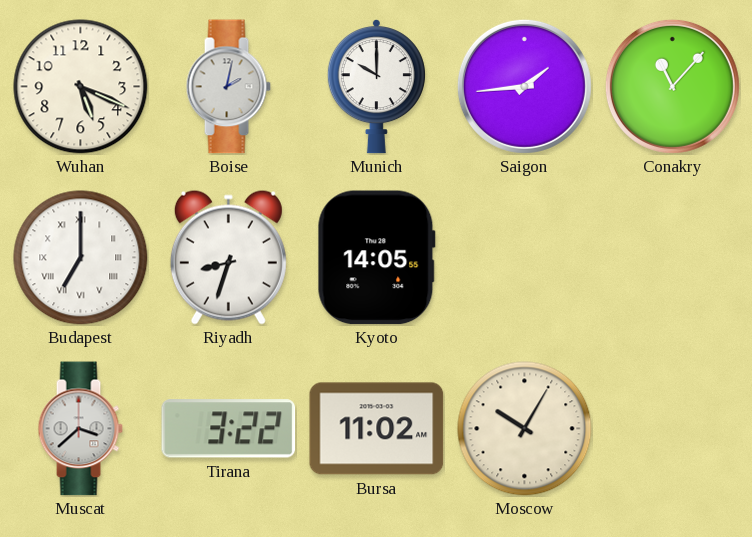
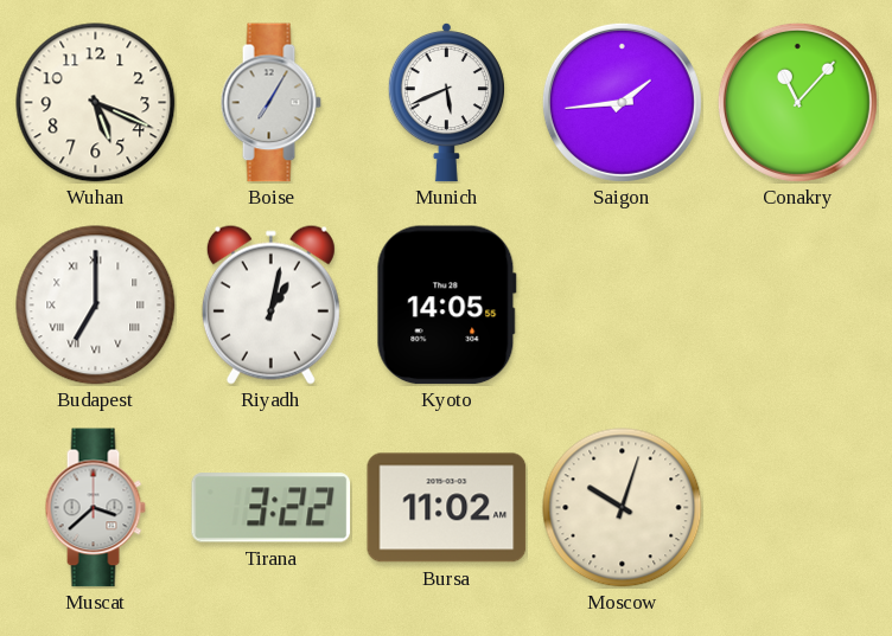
Boise: 2:02 -> 7:05 (270, 103)
Munich: 10:00 -> 5:41 (446, 103)
Riyadh: 8:33 -> 1:02 (270, 304)
Moscow: 10:05 -> 10:03 (623, 508)
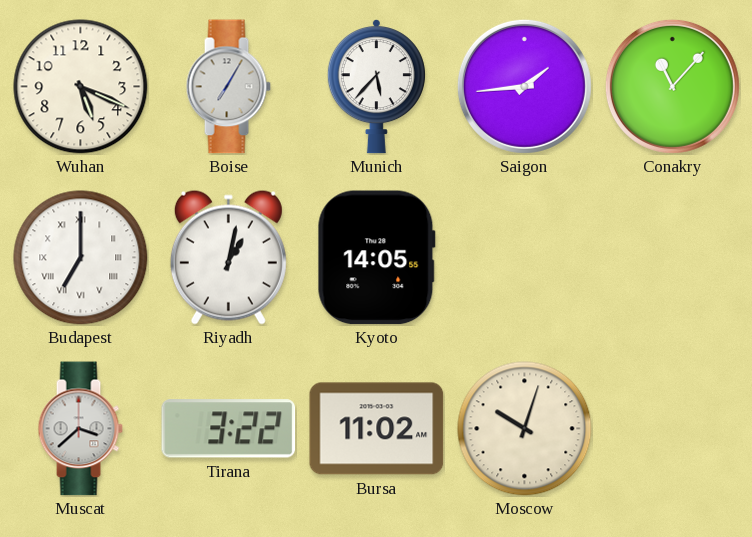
Munich: 5:41 -> 5:37 (376, 87)
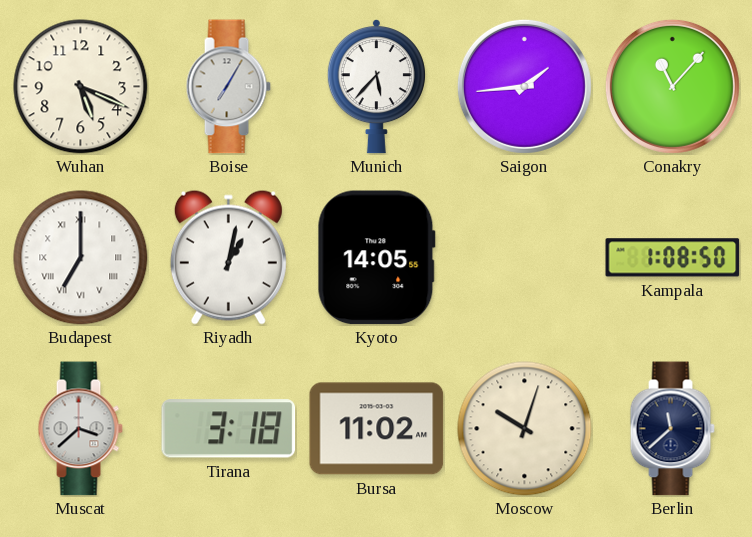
Kampala: none -> 1:08 (673, 258)
Tirana: 3:22 -> 3:18 (229, 429)
Berlin: none -> 11:38 (672, 429)
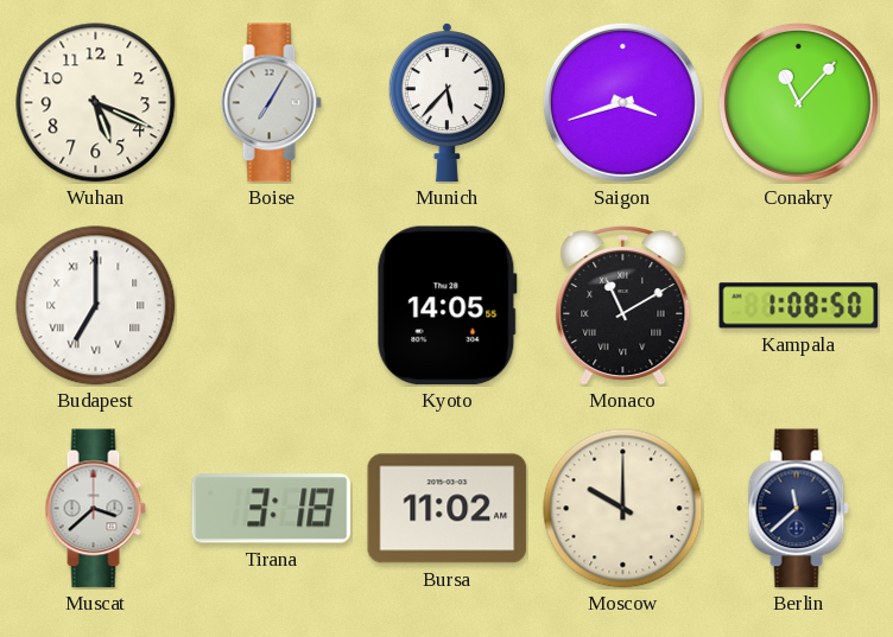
Saigon: 1:44 -> 3:42 (622, 102)
Riyadh: 1:02 -> none (228, 257)
Monaco: none -> 11:10 (623, 305)
Moscow: 10:03 -> 10:00 (623, 509)
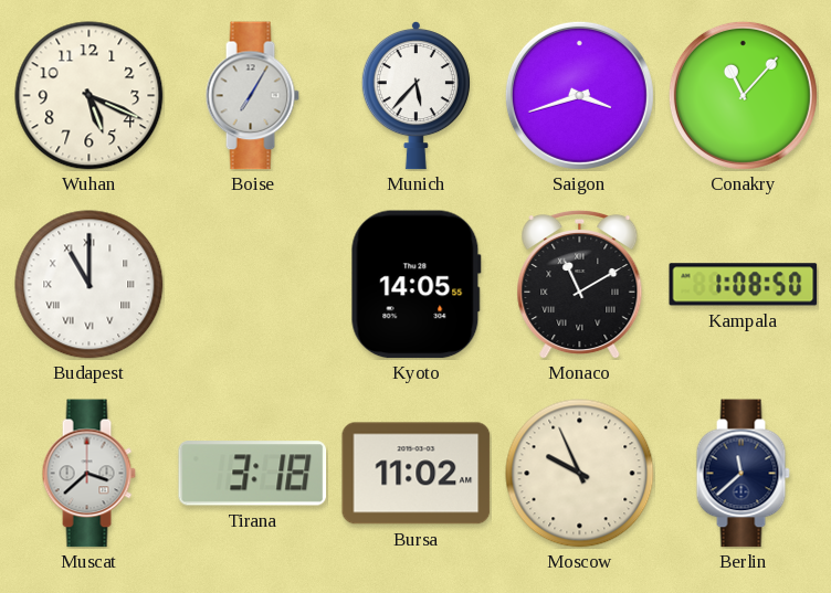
Budapest: 7:00 -> 11:00 (90, 285)
Moscow: 10:00 -> 9:56 (580, 474)
